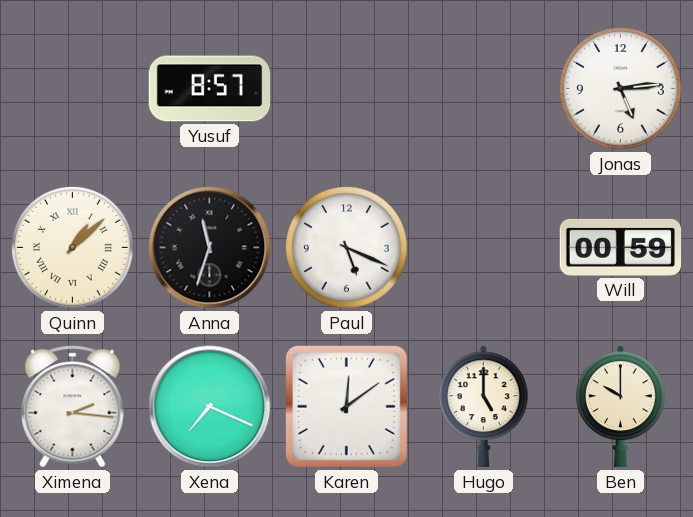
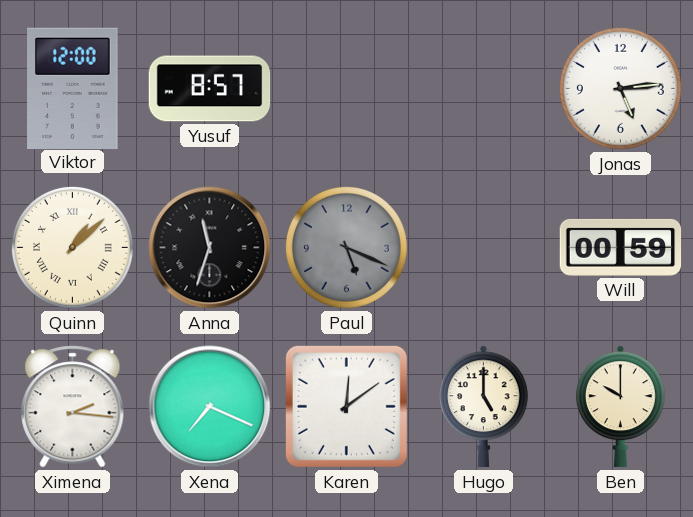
Viktor: none -> 12:00 (73, 88)
Paul dial: white -> grey (346, 247)
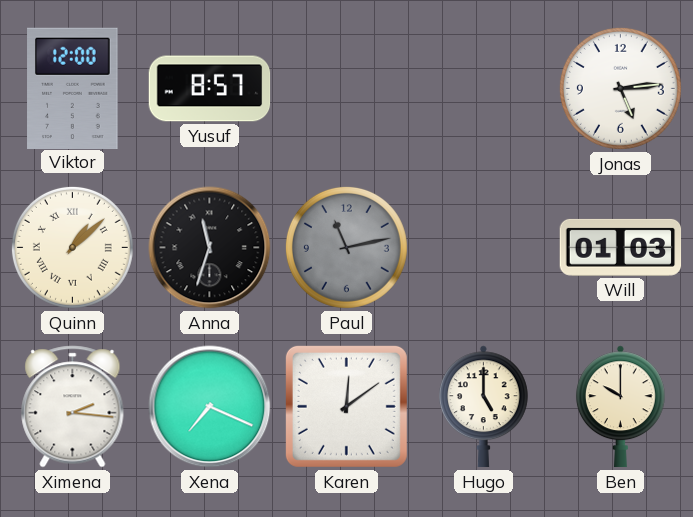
Paul: 5:19 -> 11:13 (346, 247)
Will: 00:59 -> 01:03 (621, 247)
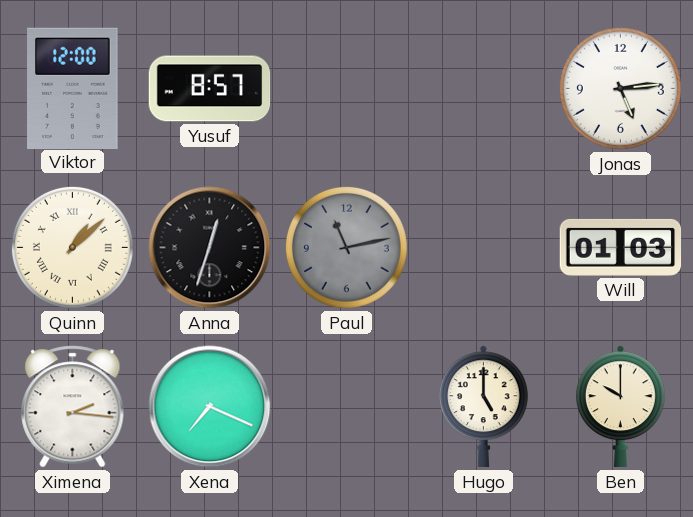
Anna: 11:33 -> 12:33 (210, 248)
Karen: 12:09 -> none (346, 406)
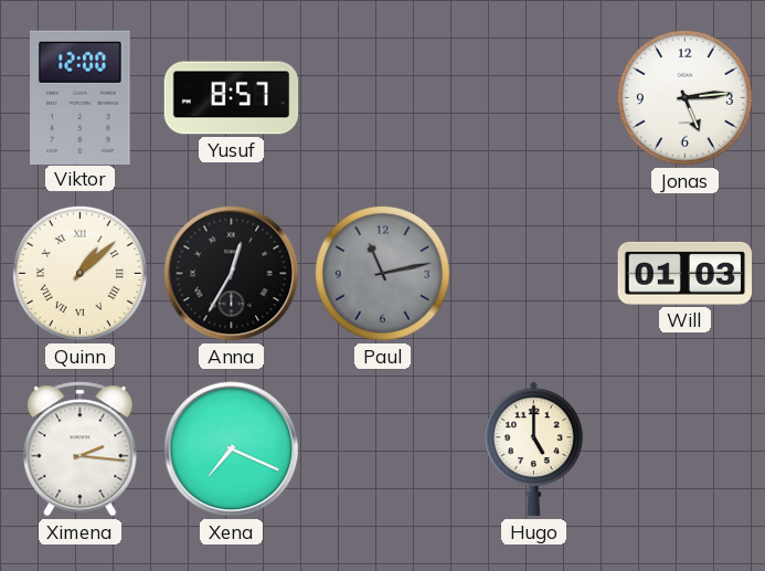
Anna: 12:33 -> 12:35 (232, 274)
Ben: 10:00 -> none (620, 407)
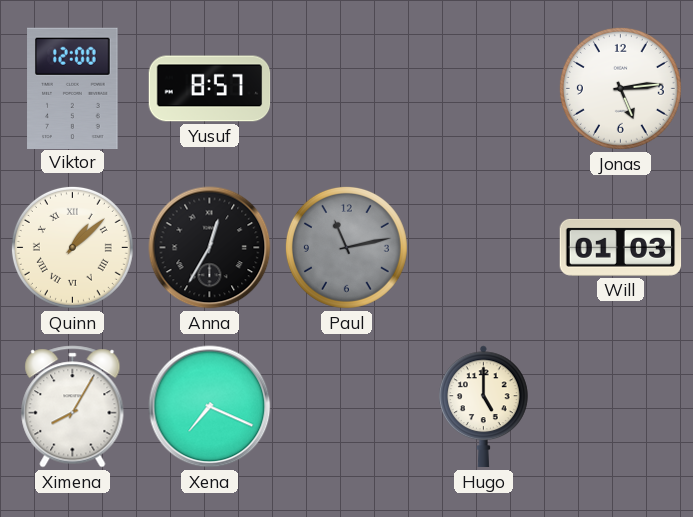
Ximena: 2:16 -> 8:05 (73, 407)
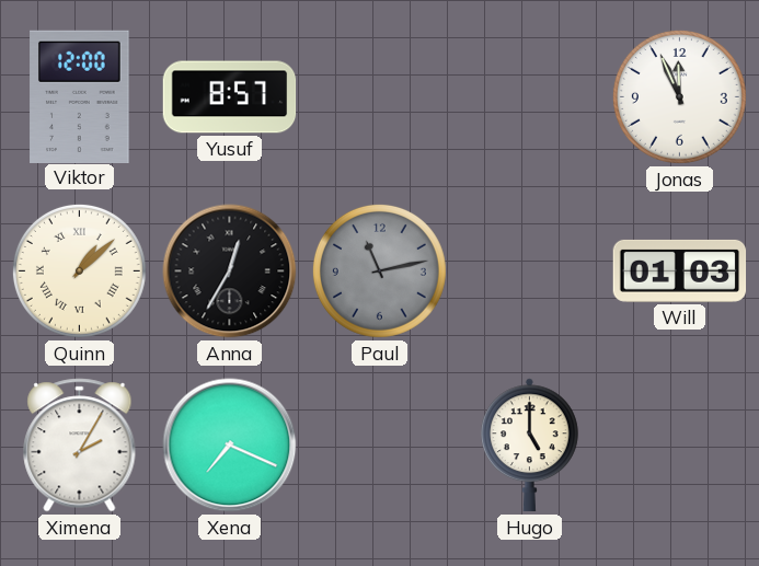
Jonas: 5:14 -> 11:56 (679, 96)
Ximena: 8:05 -> 2:05 (80, 446)
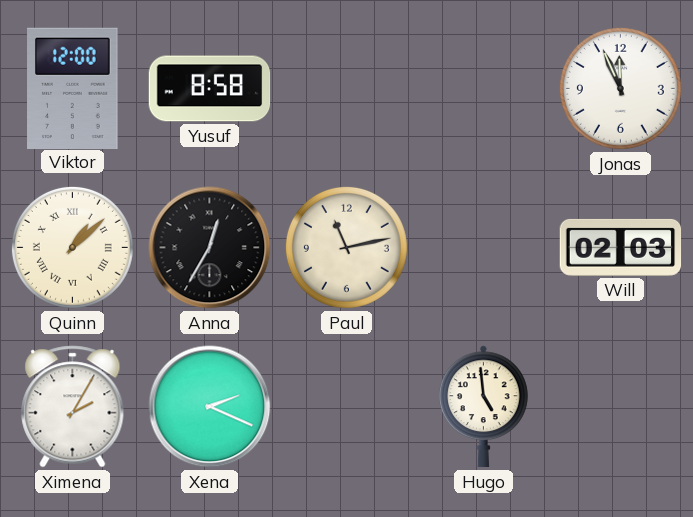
Yusuf: 8:57 -> 8:58 (210, 89)
Paul dial: grey -> cream (346, 247)
Will: 01:03 -> 02:03 (621, 247)
Xena: 7:19 -> 2:19 (210, 407)
Hugo: 5:00 -> 4:59 (483, 407)
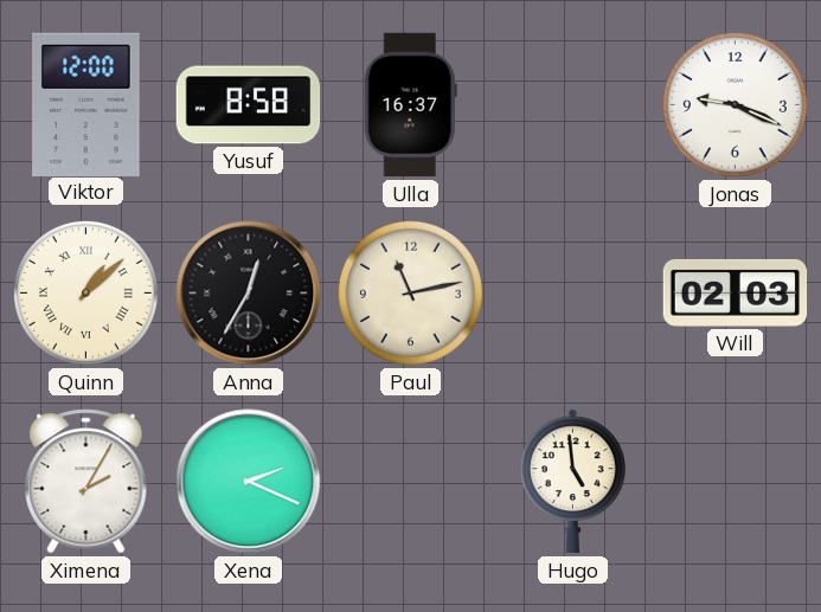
Ulla: none -> 16:37 (410, 105)
Jonas: 11:56 -> 9:19 (735, 104)
